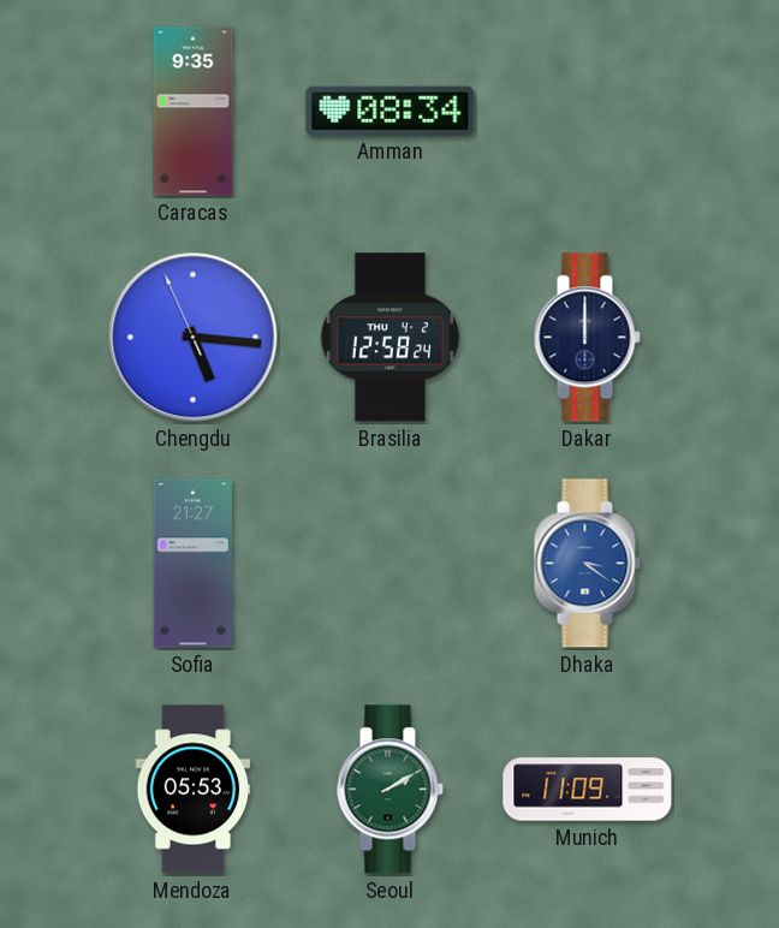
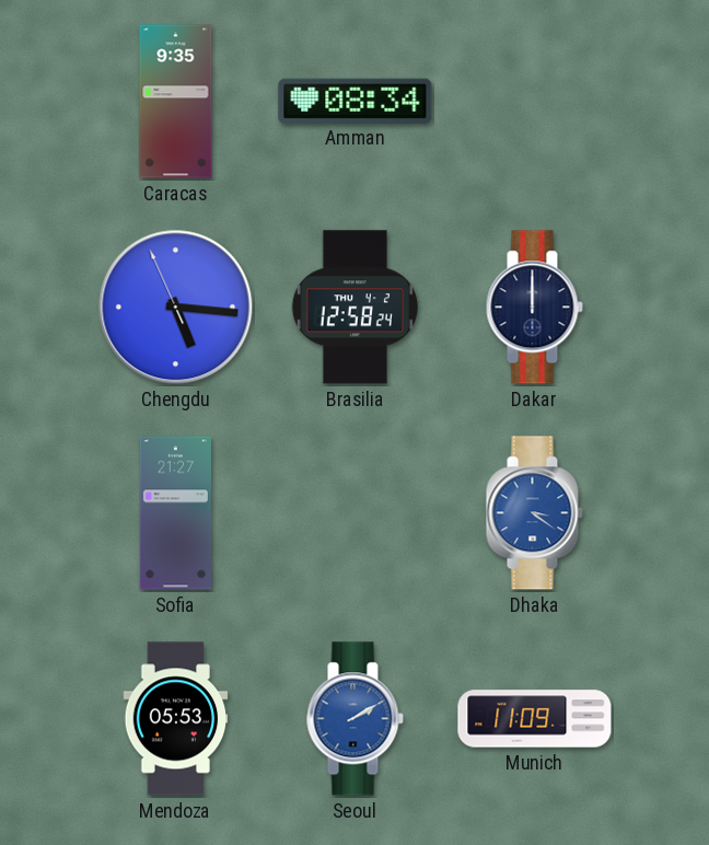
Seoul dial: green -> blue (354, 719)
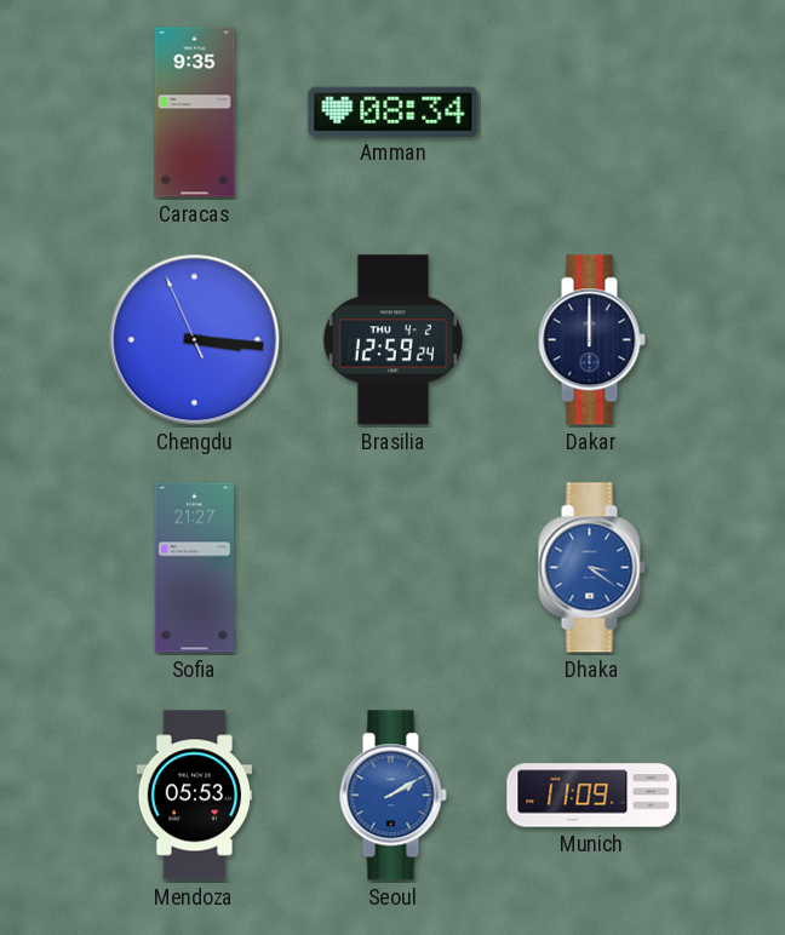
Chengdu: 5:15 -> 3:15 (195, 340)
Brasilia: 12:58 -> 12:59 (392, 340)
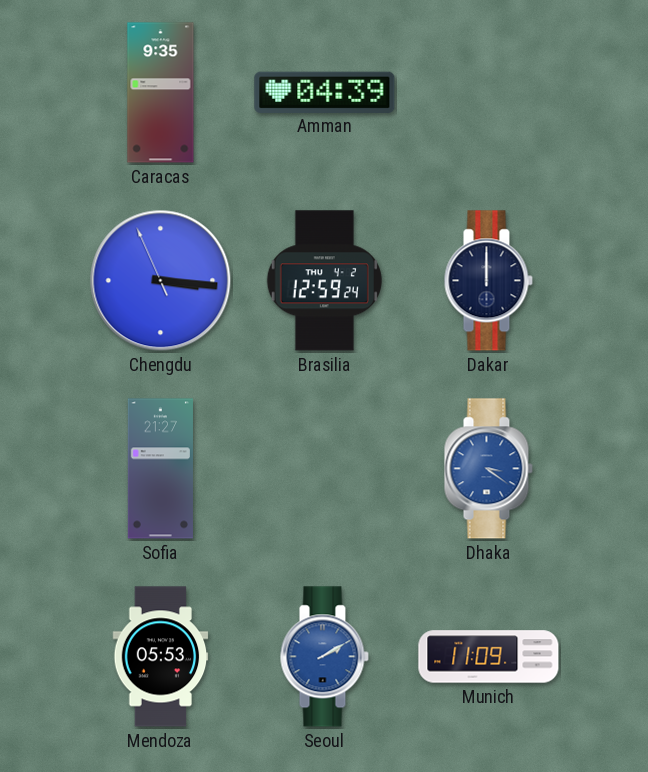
Amman: 08:34 -> 04:39 (325, 92)
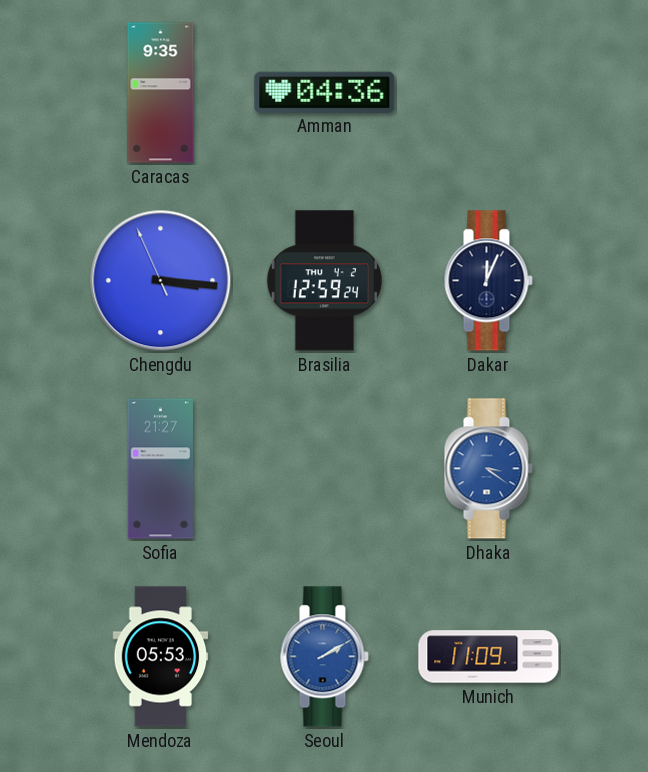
Amman: 04:39 -> 04:36 (325, 92)
Dakar: 12:00 -> 12:04 (488, 281)
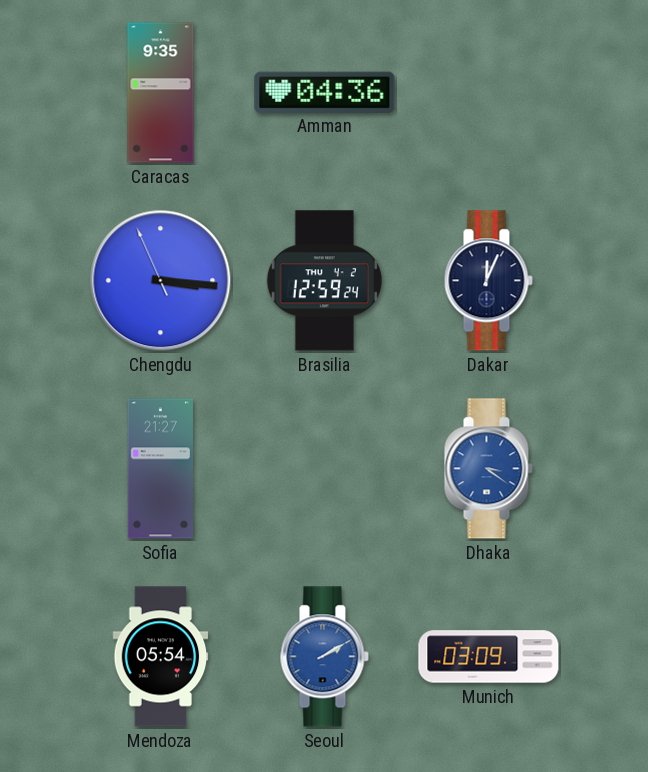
Mendoza: 05:53 -> 05:54 (161, 657)
Munich: 11:09 -> 03:09 (489, 657)
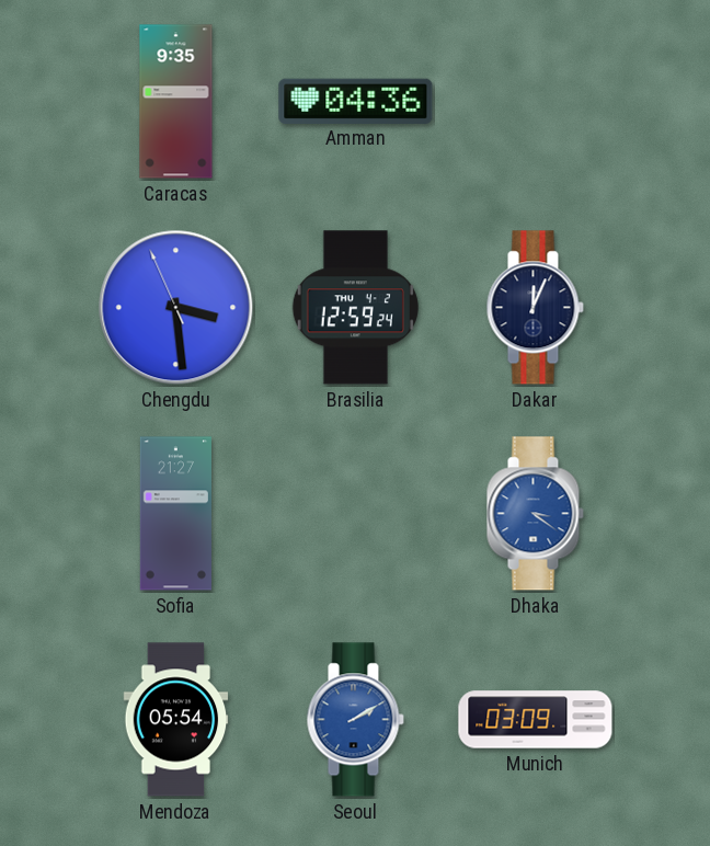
Chengdu: 3:15 -> 3:28 (176, 308)
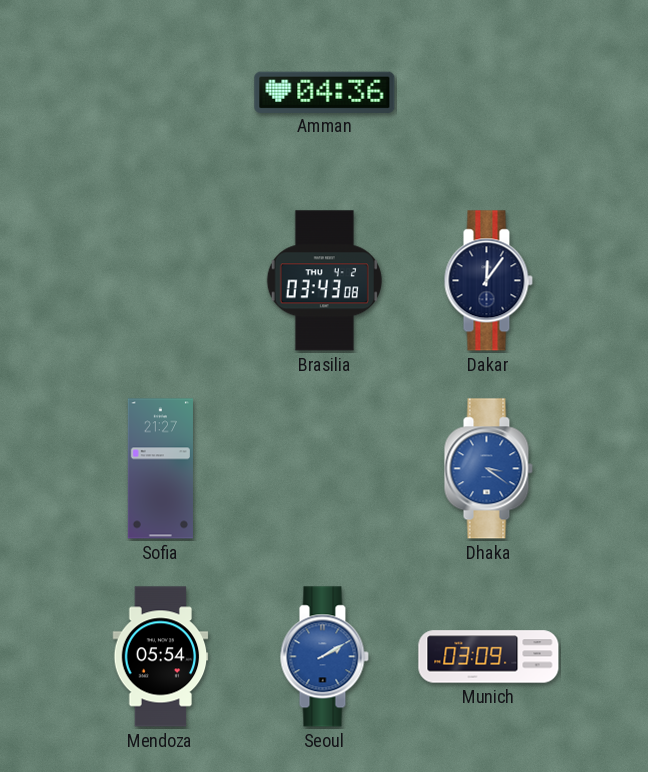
Caracas: 9:35 -> none (176, 102)
Chengdu: 3:28 -> none (176, 308)
Brasilia: 12:59 -> 03:43 (324, 281)
Dakar: 12:04 -> 12:06 (488, 281)
